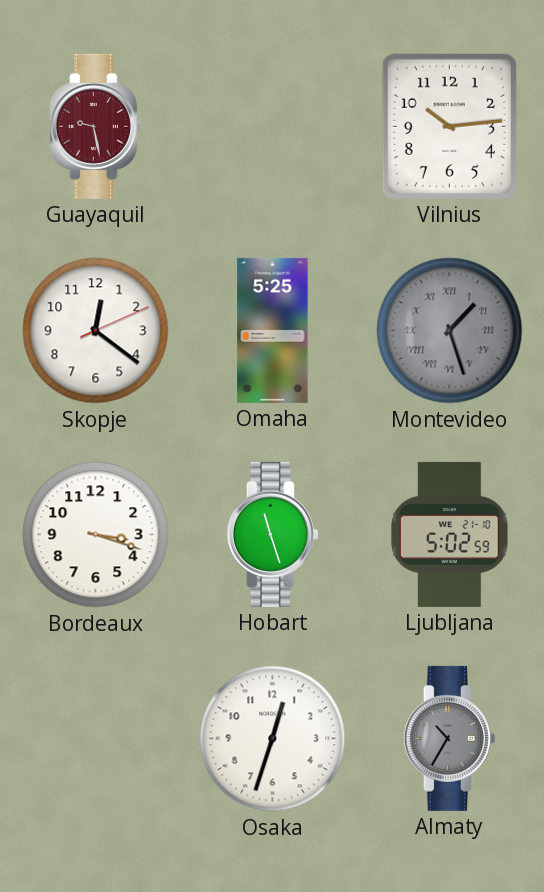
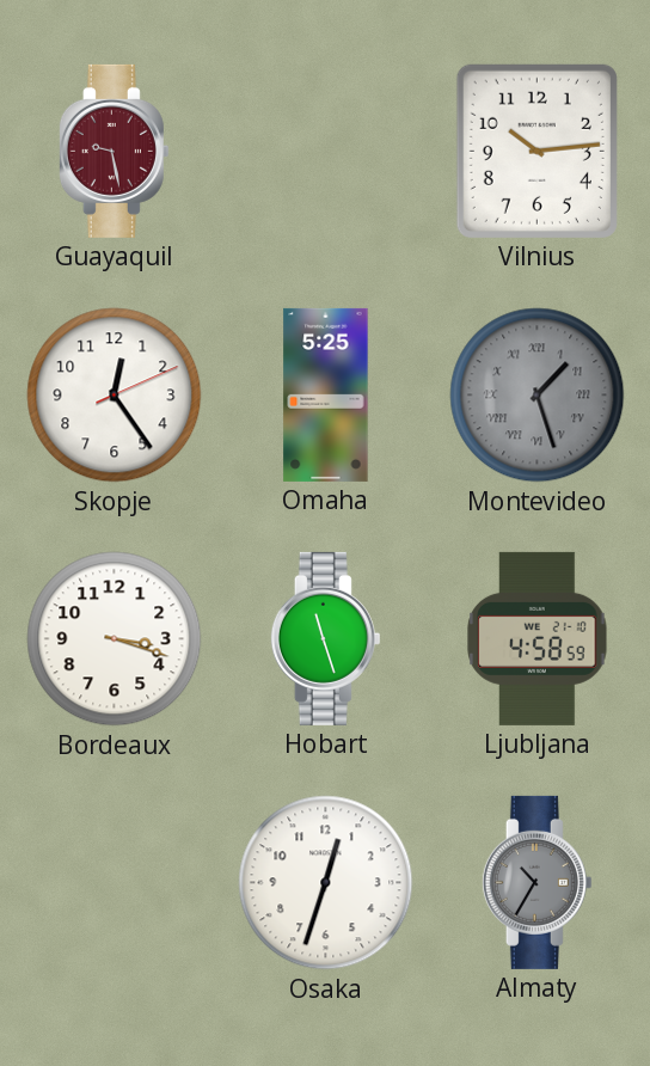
Skopje: 12:21 -> 12:24 (115, 396)
Ljubljana: 5:02 -> 4:58 (538, 638)
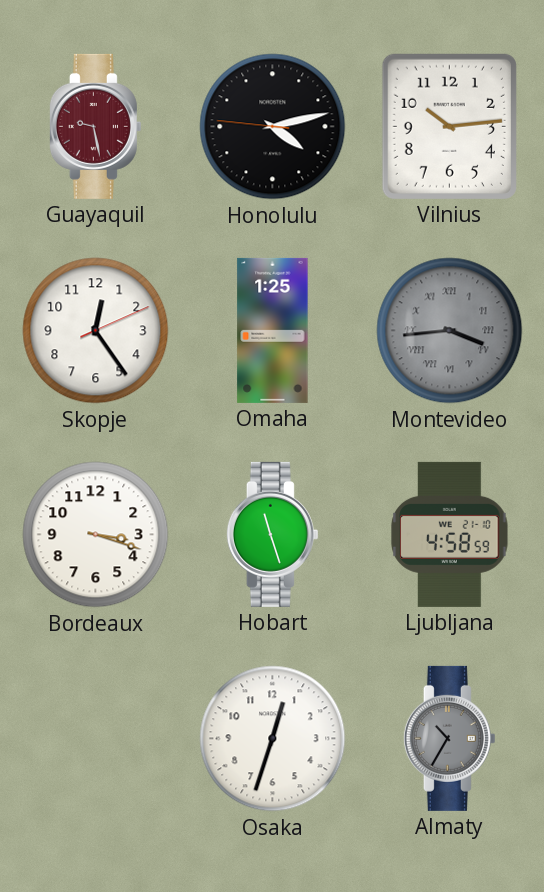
Honolulu: none -> 4:12 (273, 127)
Omaha: 5:25 -> 1:25 (273, 330)
Montevideo: 1:27 -> 3:44 (450, 331)
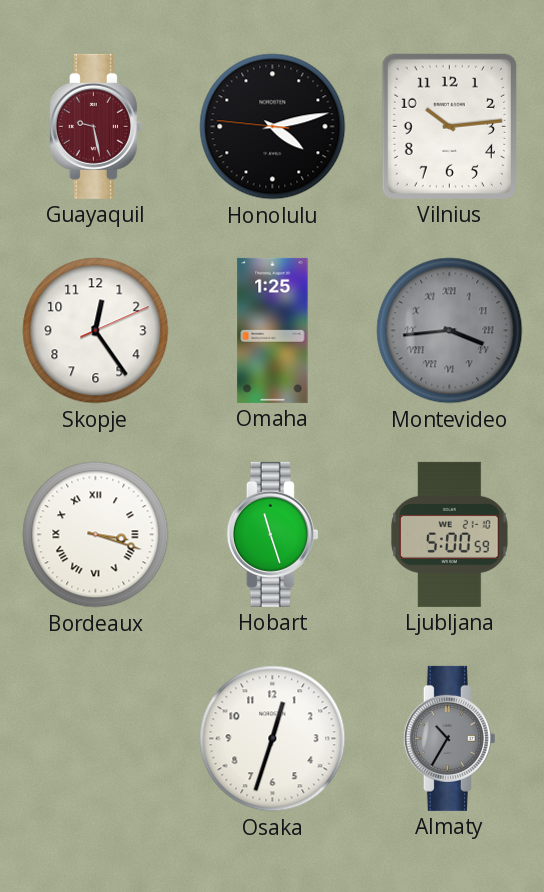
Bordeaux numerals: Arabic -> Roman (96, 535)
Ljubljana: 4:58 -> 5:00 (450, 534)
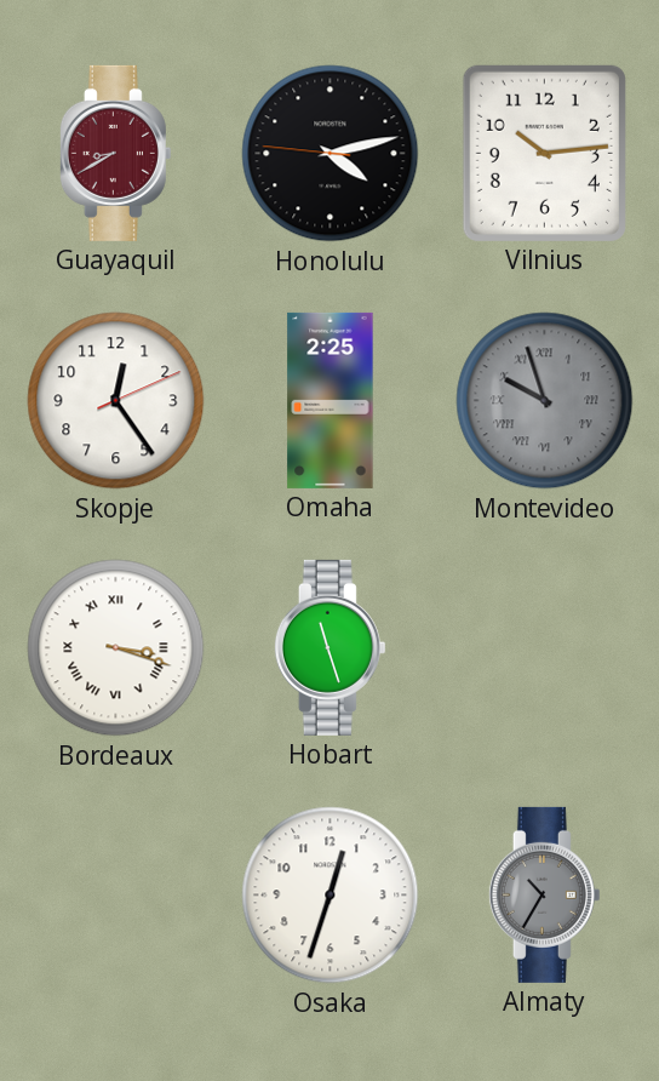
Guayaquil: 9:28 -> 8:40 (115, 153)
Omaha: 1:25 -> 2:25 (331, 400)
Montevideo: 3:44 -> 9:57 (545, 401)
Ljubljana: 5:00 -> none (450, 534)
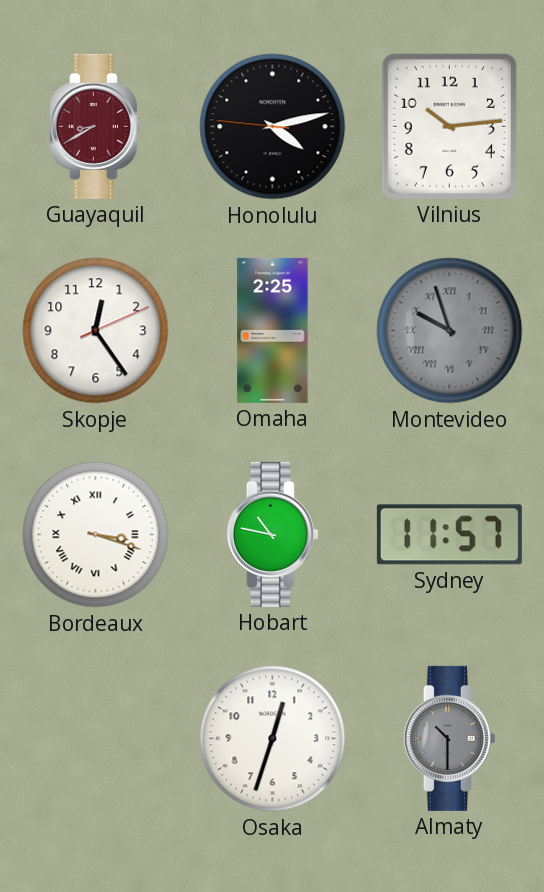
Hobart: 11:27 -> 10:47 (272, 534)
Sydney: none -> 11:57 (449, 535)
Almaty: 10:35 -> 10:30 (449, 738)
